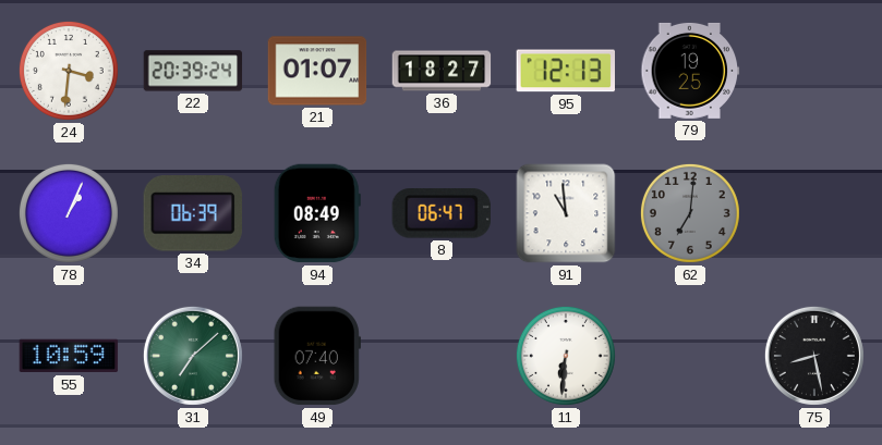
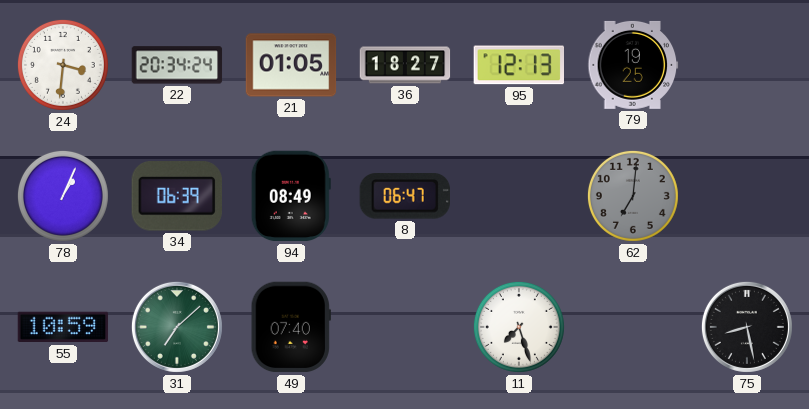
22: 20:39 -> 20:34 (177, 65)
21: 01:07 -> 01:05 (291, 65)
91: 10:59 -> none (566, 213)
11: 6:31 -> 7:27 (519, 327)
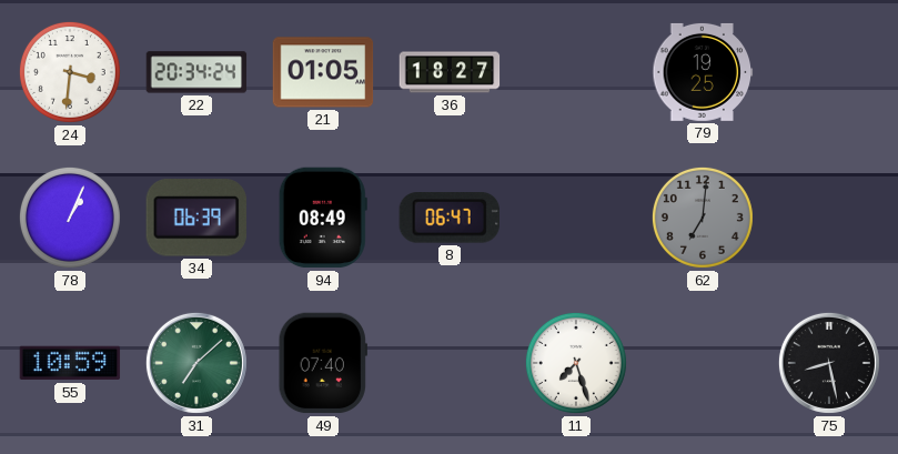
95: 12:13 -> none (518, 65)
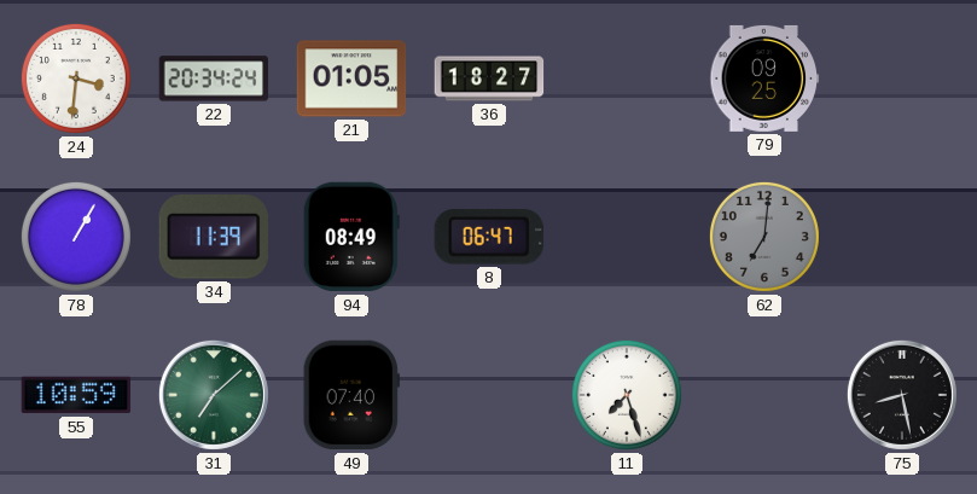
79: 19:25 -> 09:25 (764, 79)
78: 1:04 -> 1:05 (76, 237)
34: 06:39 -> 11:39 (214, 237)
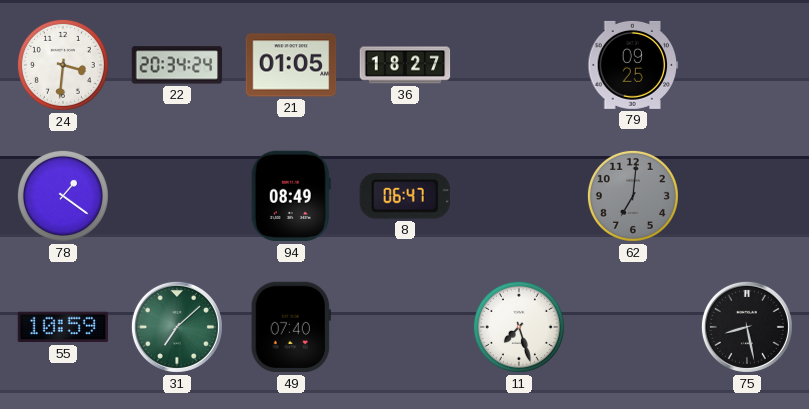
78: 1:05 -> 1:21 (63, 196)
34: 11:39 -> none (214, 237)
